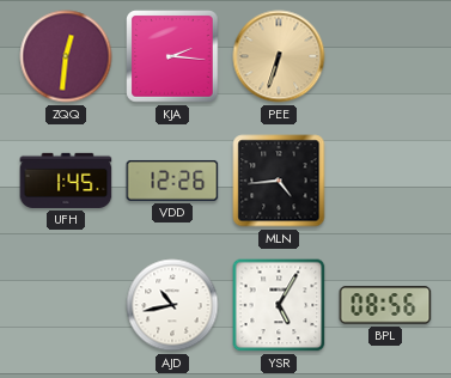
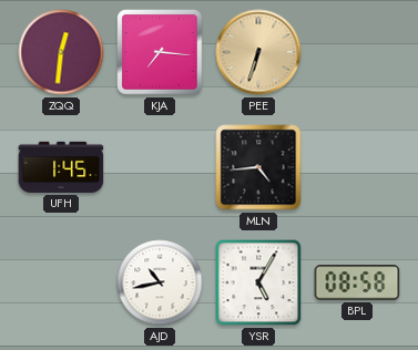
KJA: 2:16 -> 7:16 (160, 52)
VDD: 12:26 -> none (172, 181)
BPL: 08:56 -> 08:58 (357, 282)
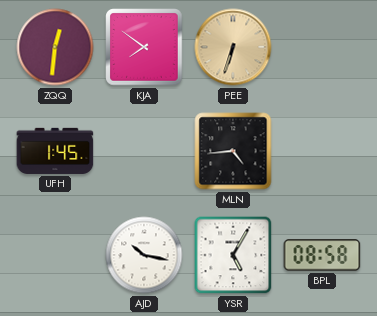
KJA: 7:16 -> 7:51 (144, 47)
AJD: 10:43 -> 10:17 (144, 255)
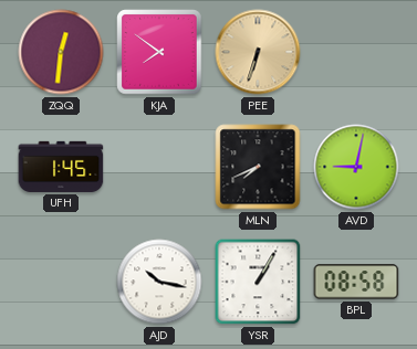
MLN: 4:44 -> 7:41 (258, 167)
AVD: none -> 9:02 (356, 167)
YSR: 5:05 -> 1:05 (258, 282)
